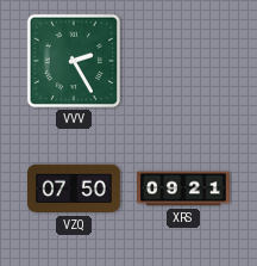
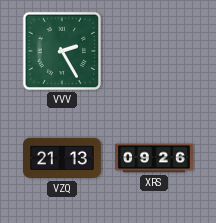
VZQ: 07:50 -> 21:13 (63, 158)
XRS: 09:21 -> 09:26 (154, 158)
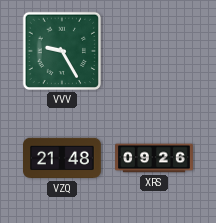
VVV: 2:25 -> 9:25 (62, 51)
VZQ: 21:13 -> 21:48 (63, 158)
